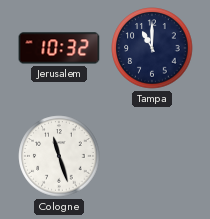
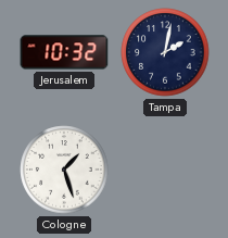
Tampa: 11:00 -> 2:02 (165, 52)
Cologne: 11:27 -> 1:27 (64, 170)
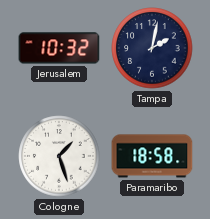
Paramaribo: none -> 18:58 (152, 156)
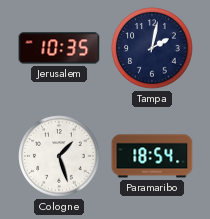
Jerusalem: 10:32 -> 10:35 (59, 48)
Paramaribo: 18:58 -> 18:54 (152, 156)
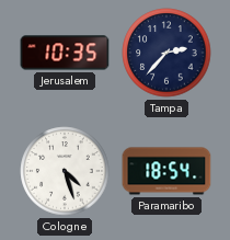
Tampa: 2:02 -> 2:37 (166, 53)
Cologne: 1:27 -> 4:27 (65, 171)
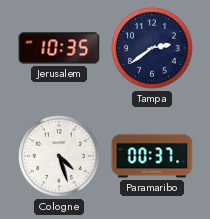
Tampa: 2:37 -> 2:39 (152, 48)
Paramaribo: 18:54 -> 00:37 (152, 156)
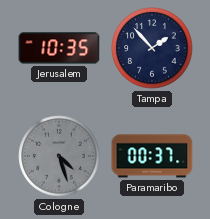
Tampa: 2:39 -> 1:53 (152, 48)
Cologne dial: white -> grey (59, 156)
